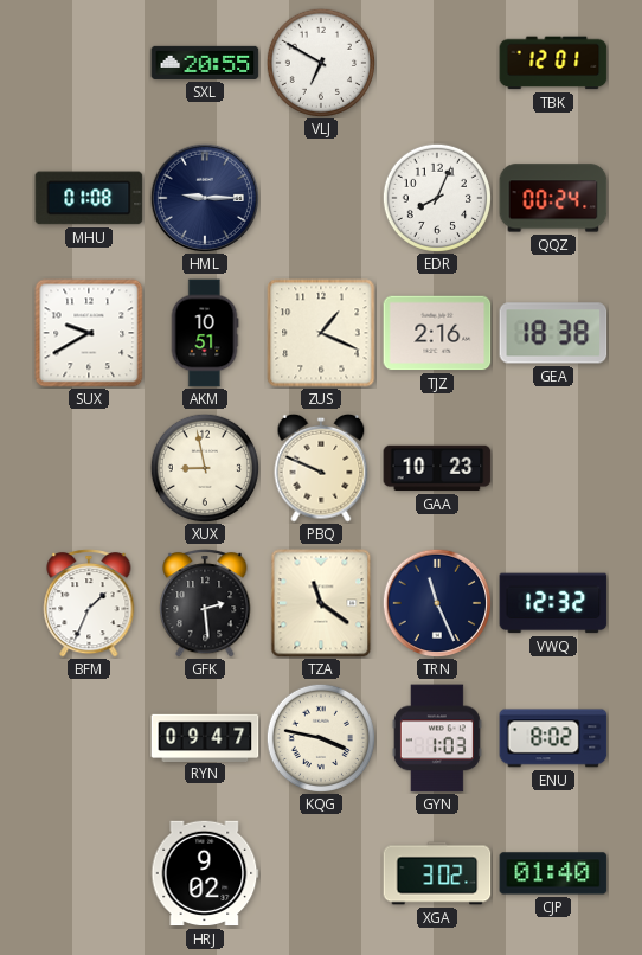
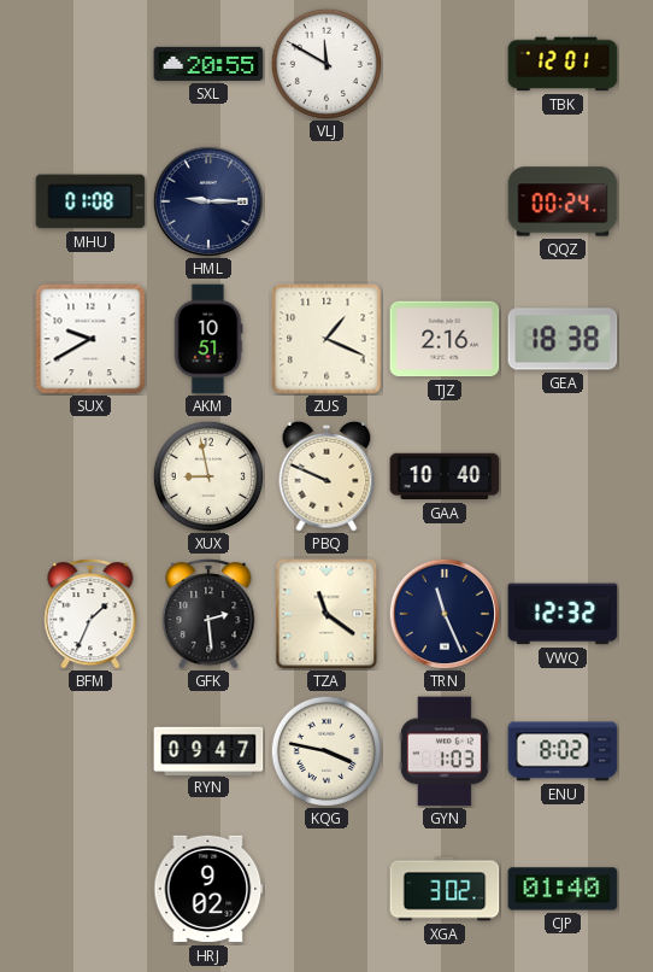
VLJ: 6:50 -> 11:50 (325, 63)
EDR: 8:04 -> none (436, 197)
GAA: 10:23 -> 10:40 (445, 476)
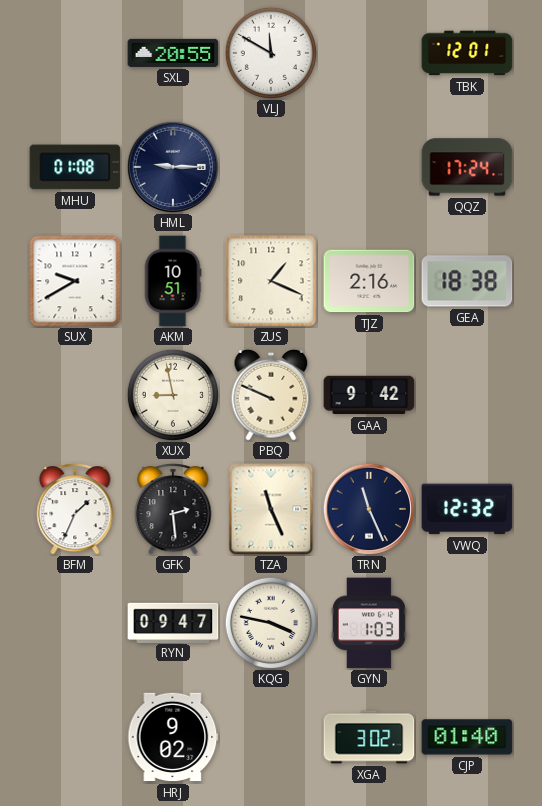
QQZ: 00:24 -> 17:24 (467, 167)
GAA: 10:40 -> 9:42 (369, 395)
TZA: 11:21 -> 11:26 (271, 509)
ENU: 8:02 -> none (563, 751)
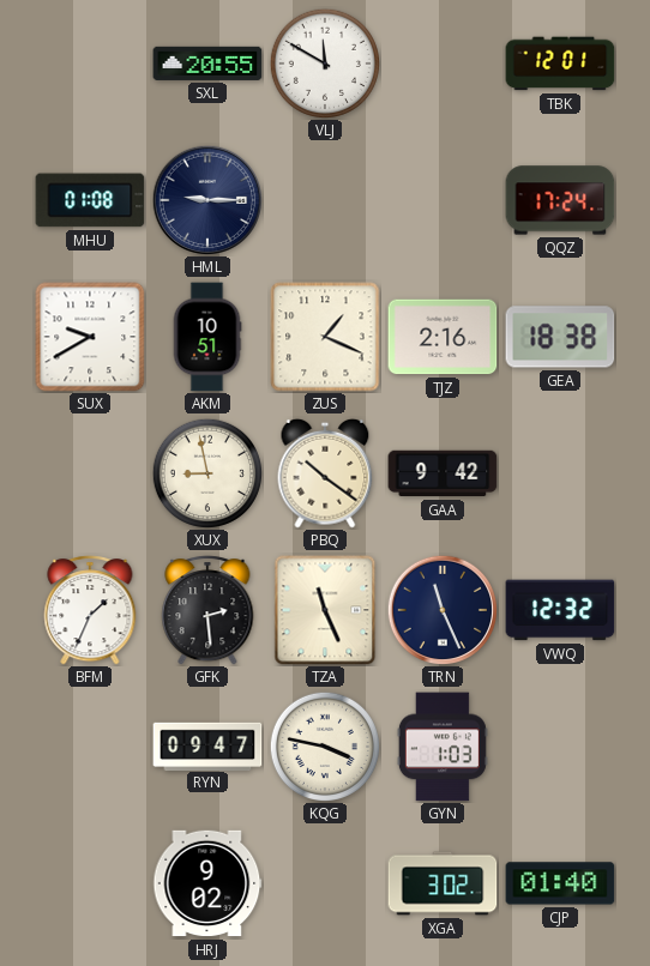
PBQ: 9:49 -> 10:21 (325, 473)
